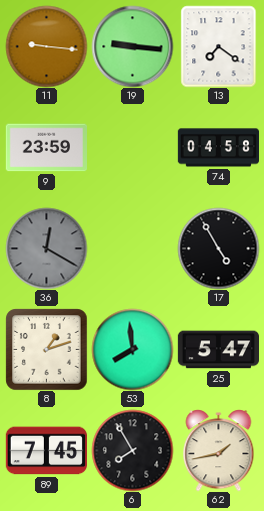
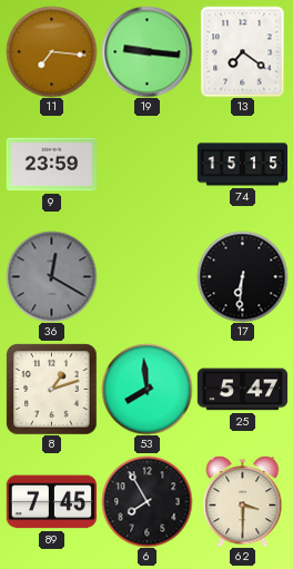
11: 9:16 -> 7:16 (51, 51)
74: 04:58 -> 15:15 (242, 165)
17: 4:55 -> 6:31 (242, 276)
62: 1:43 -> 3:30 (243, 501)
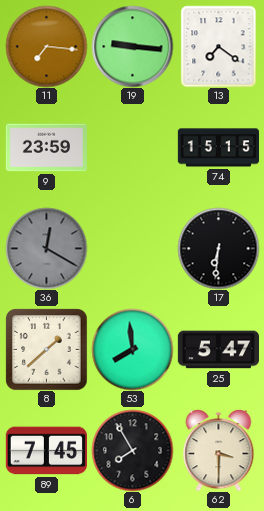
8: 1:12 -> 1:38 (46, 349)
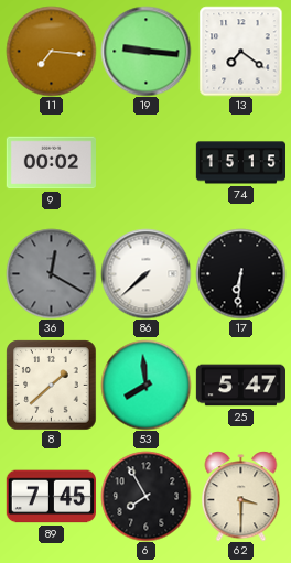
9: 23:59 -> 00:02 (51, 163)
86: none -> 7:38 (145, 273)
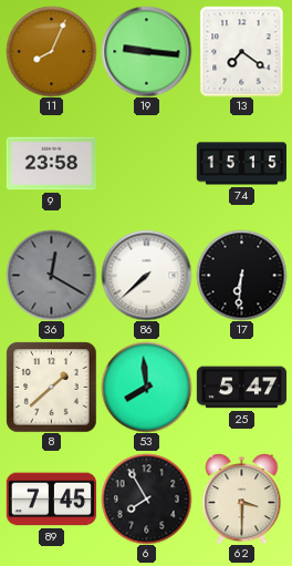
11: 7:16 -> 8:04 (51, 51)
9: 00:02 -> 23:58 (51, 164)
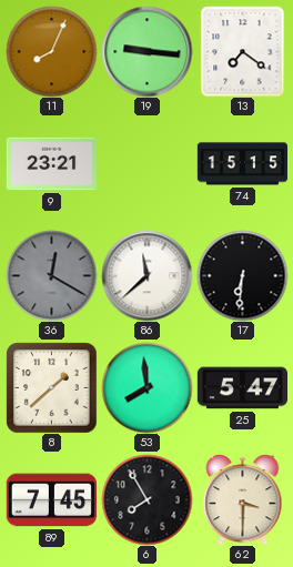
9: 23:58 -> 23:21 (51, 164)
86: 7:38 -> 11:38 (146, 275)
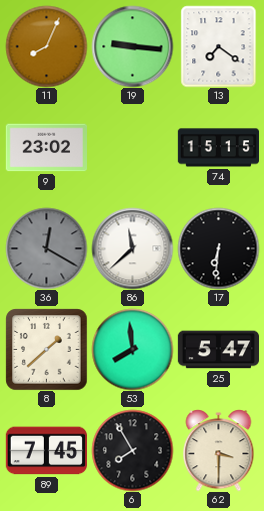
9: 23:21 -> 23:02 (46, 148)
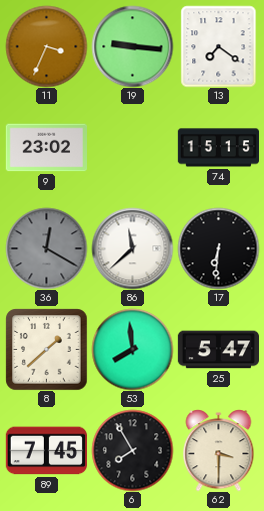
11: 8:04 -> 3:34 (46, 46)
